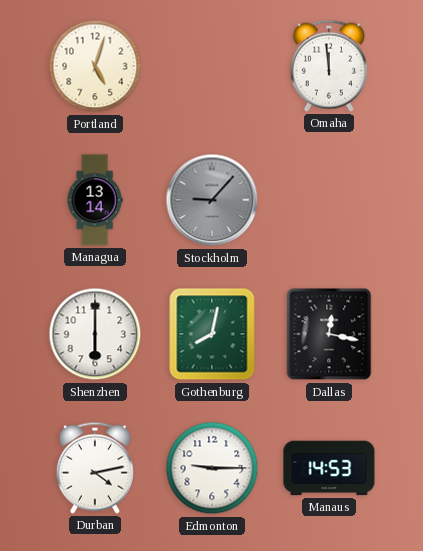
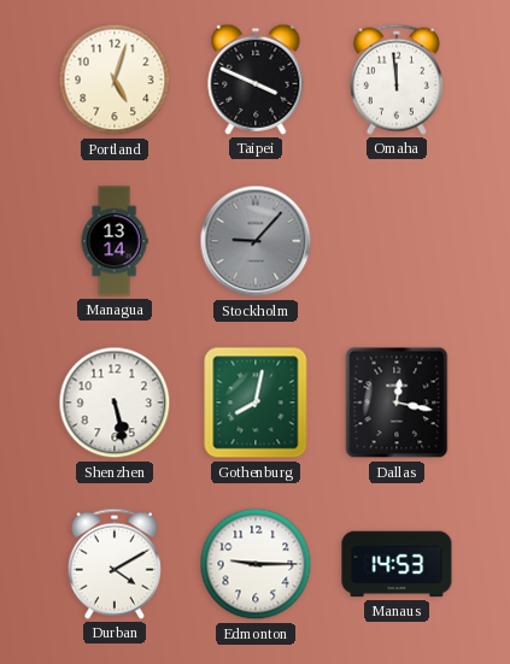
Taipei: none -> 3:49 (256, 80)
Shenzhen: 6:00 -> 5:28 (115, 402)
Durban: 4:13 -> 4:10 (115, 564)
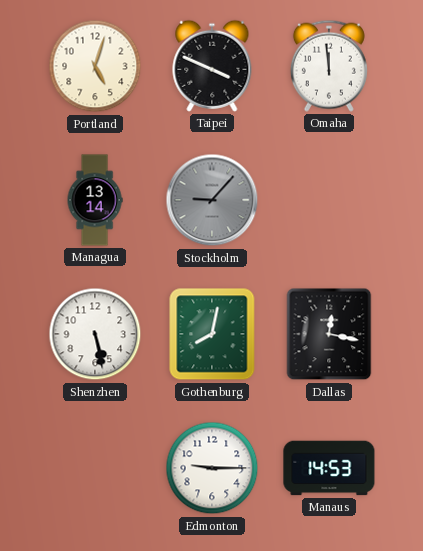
Durban: 4:10 -> none (115, 564)
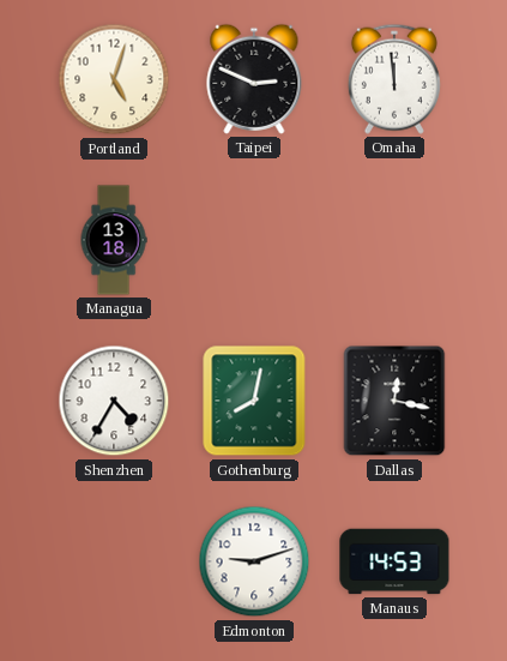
Taipei: 3:49 -> 2:49 (254, 79)
Managua: 13:14 -> 13:18 (114, 240)
Stockholm: 9:07 -> none (212, 200)
Shenzhen: 5:28 -> 4:35 (114, 401)
Edmonton: 9:15 -> 9:12 (254, 561)
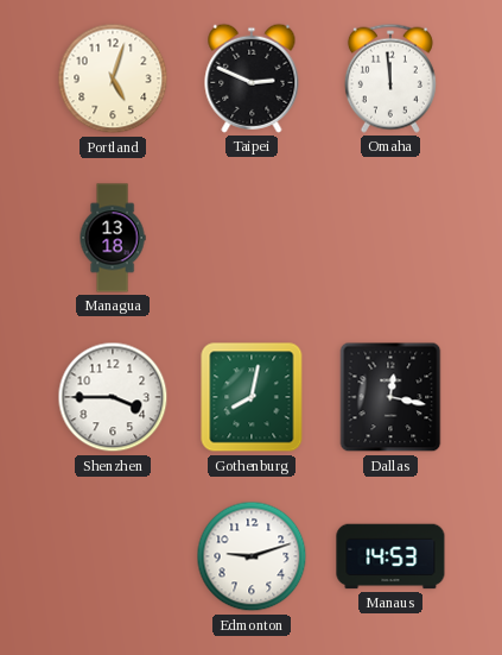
Shenzhen: 4:35 -> 3:45 (113, 397)
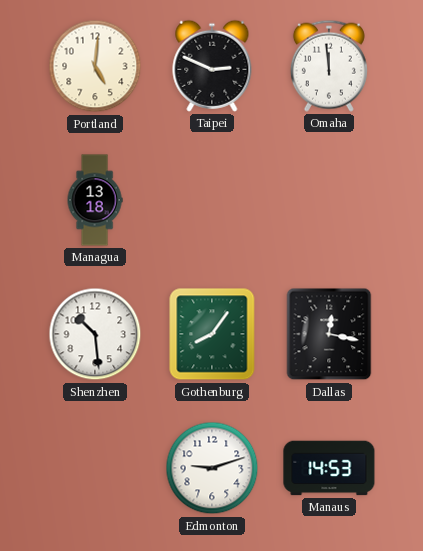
Portland: 5:03 -> 5:01 (95, 66)
Shenzhen: 3:45 -> 10:29 (95, 334)
Gothenburg: 8:02 -> 8:06 (212, 334)
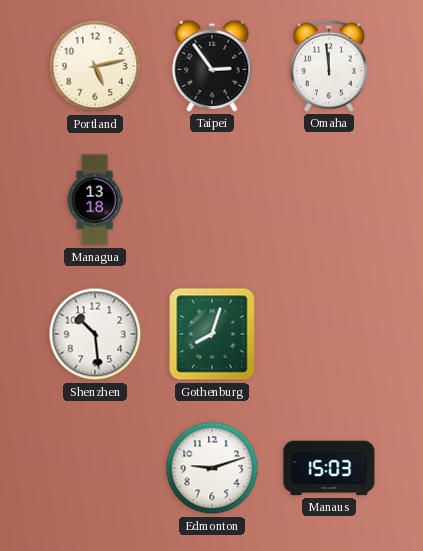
Portland: 5:01 -> 5:13 (95, 66)
Taipei: 2:49 -> 2:54 (212, 66)
Gothenburg: 8:06 -> 8:03 (212, 334)
Dallas: 12:17 -> none (329, 334)
Manaus: 14:53 -> 15:03 (329, 468)
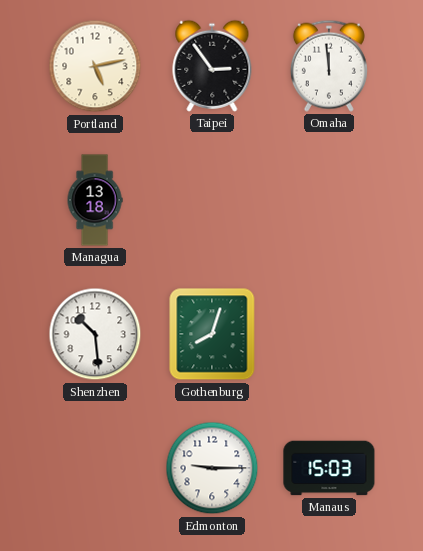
Edmonton: 9:12 -> 9:15 (212, 468)
